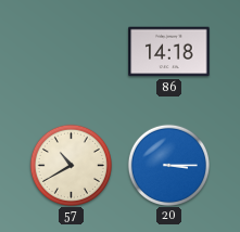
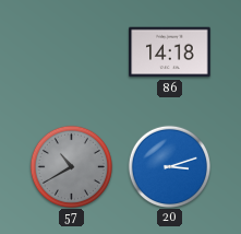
57 dial: cream -> grey (71, 166)
20: 3:15 -> 3:12 (169, 166)
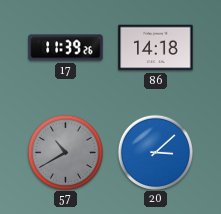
17: none -> 11:39 (66, 48)
20: 3:12 -> 3:08 (155, 152)
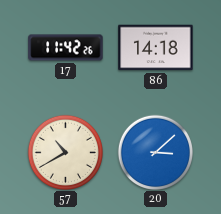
17: 11:39 -> 11:42 (66, 48)
57 dial: grey -> cream (65, 152)
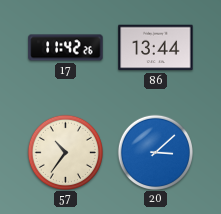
86: 14:18 -> 13:44 (156, 48)
57: 10:40 -> 10:36 (65, 152)
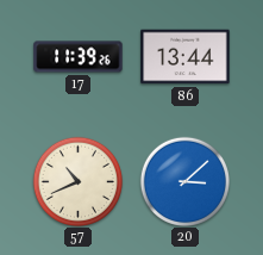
17: 11:42 -> 11:39 (79, 57)
57: 10:36 -> 10:41 (77, 181)
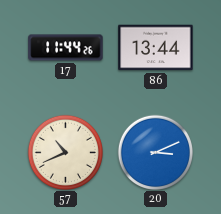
17: 11:39 -> 11:44 (66, 48)
20: 3:08 -> 3:11 (155, 152)
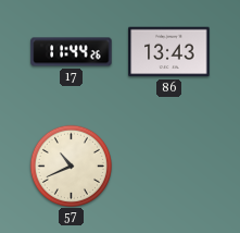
86: 13:44 -> 13:43 (169, 52)
20: 3:11 -> none (155, 152)
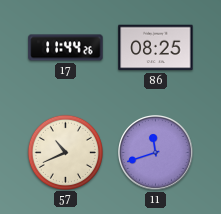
86: 13:43 -> 08:25 (156, 48)
11: none -> 11:42 (156, 153)
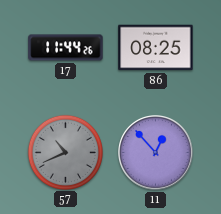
57 dial: cream -> grey (65, 152)
11: 11:42 -> 12:53 (156, 153)
